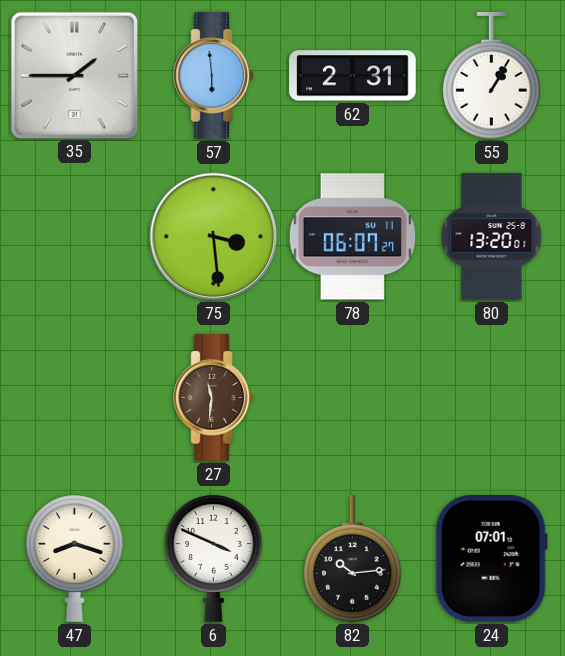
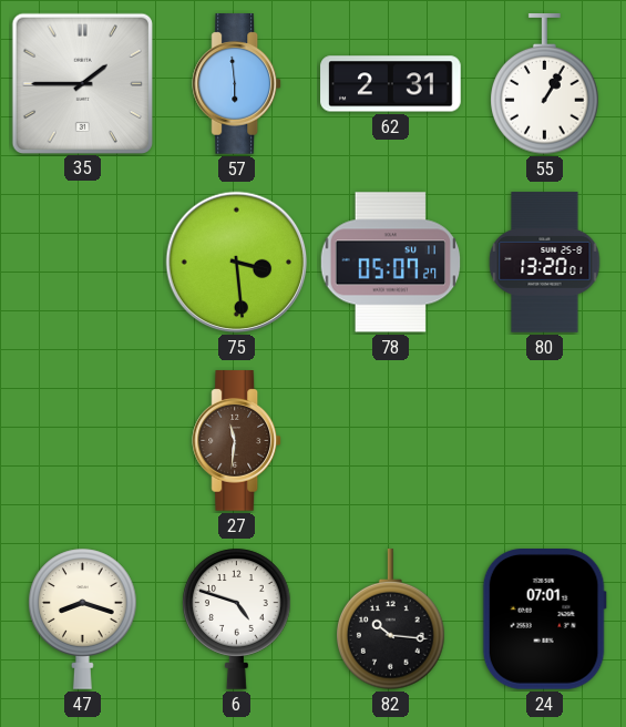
78: 06:07 -> 05:07 (391, 263)
6: 3:49 -> 4:48 (237, 618)
82: 10:14 -> 10:16 (391, 620)
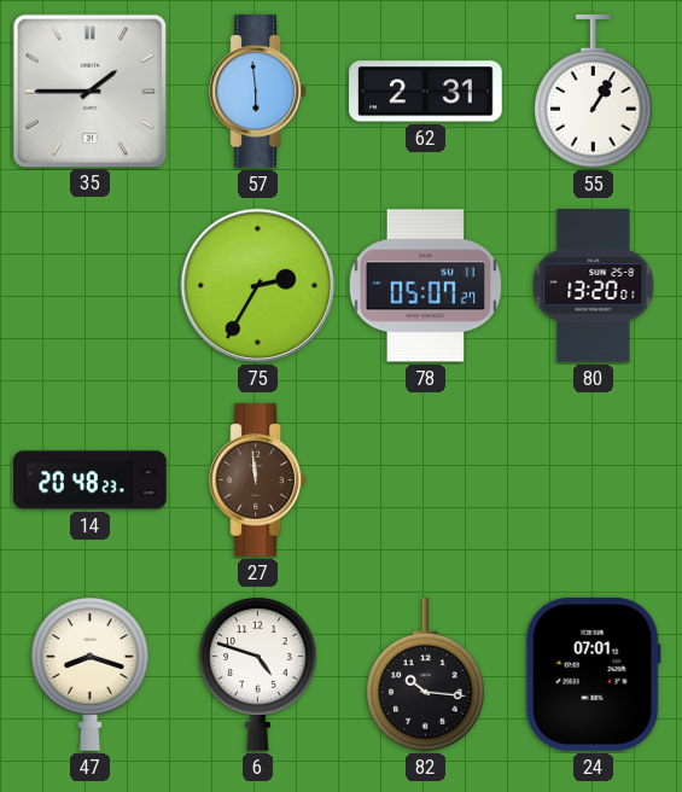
75: 3:29 -> 2:35 (258, 286)
14: none -> 20:48 (91, 481)
27: 11:31 -> 11:59 (258, 481)
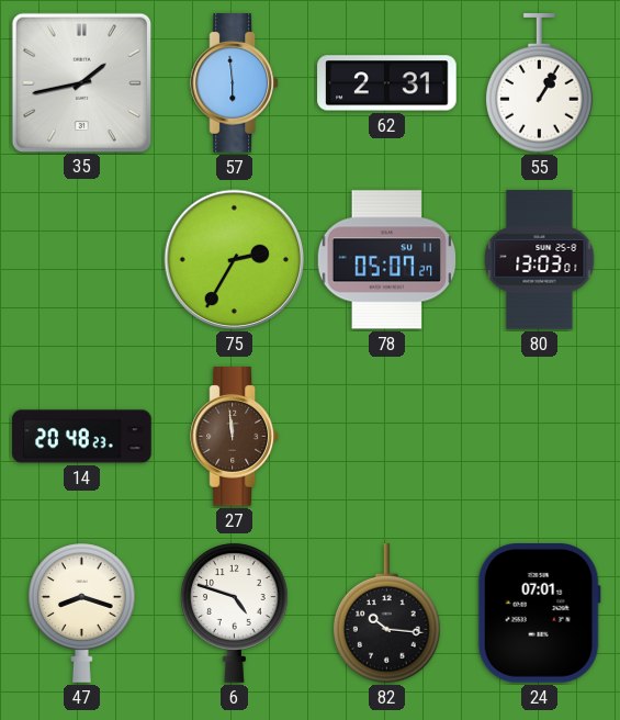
35: 1:45 -> 1:43 (81, 82)
80: 13:20 -> 13:03 (540, 260)
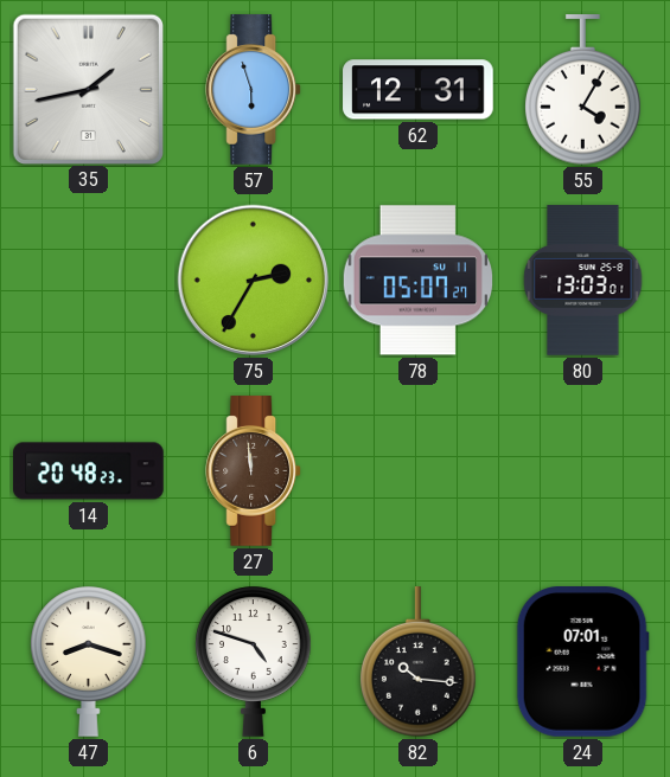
57: 5:59 -> 5:57 (254, 90)
62: 2:31 -> 12:31 (419, 90)
55: 1:05 -> 4:05 (583, 90)
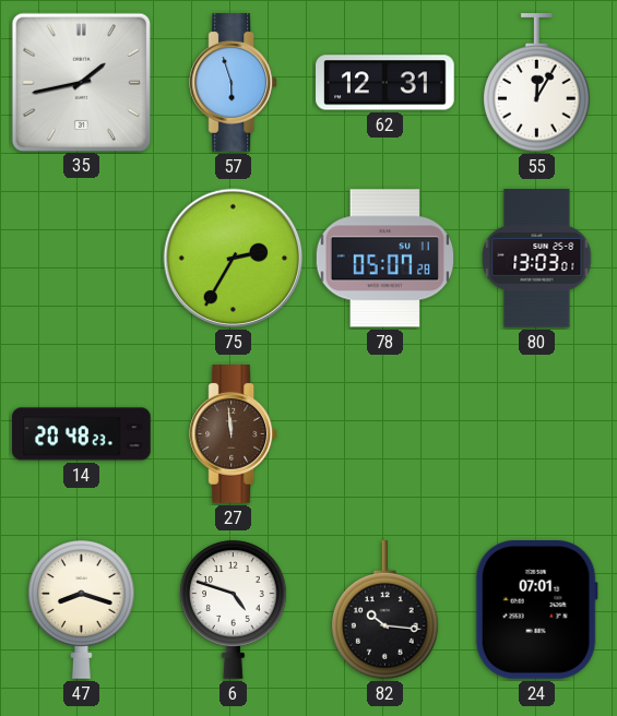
55: 4:05 -> 12:05 (537, 83)
78: 05:07:27 -> 05:07:28 (385, 259)
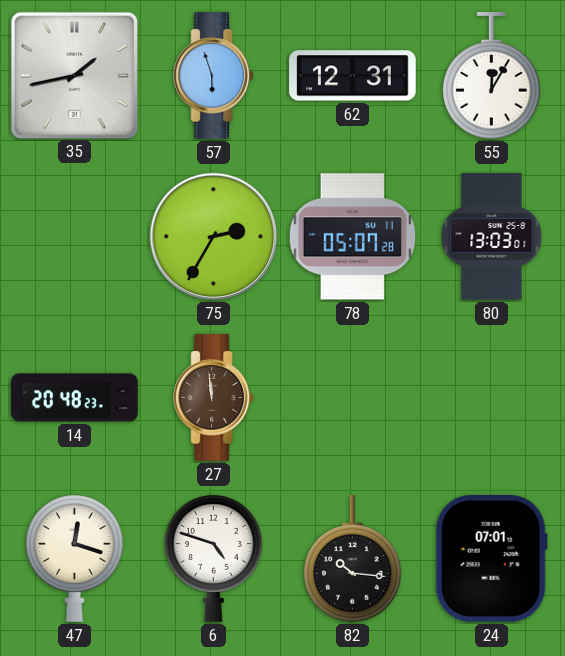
47: 8:18 -> 12:18 (75, 558)
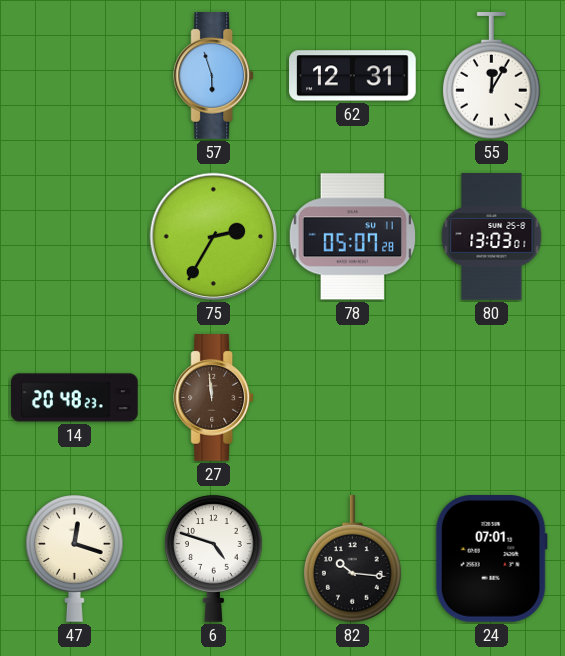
35: 1:43 -> none (74, 75)
